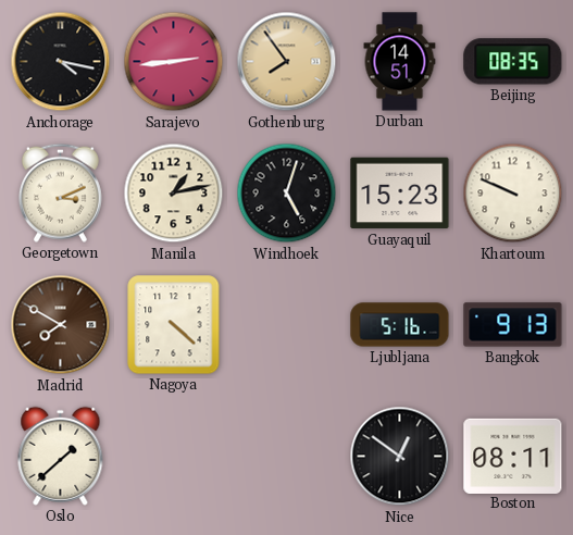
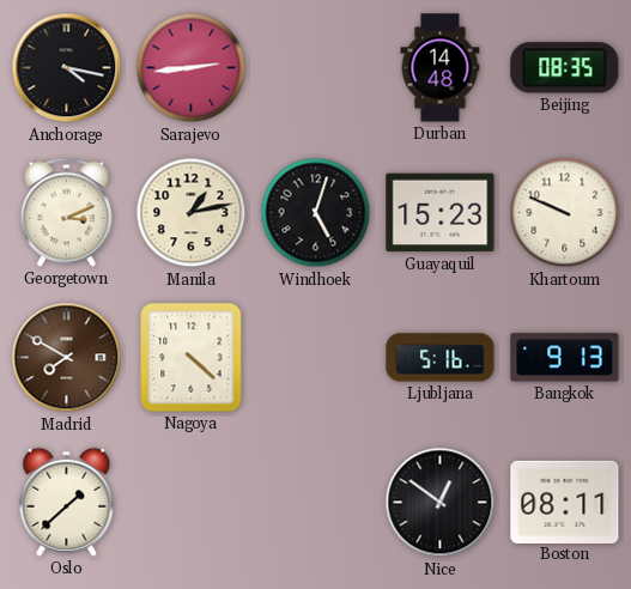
Gothenburg: 7:54 -> none (287, 62)
Durban: 14:51 -> 14:48 (441, 68)
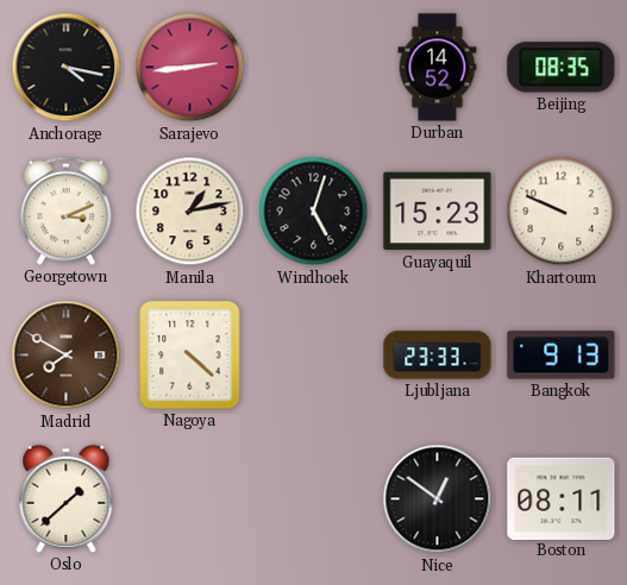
Durban: 14:48 -> 14:52 (438, 68)
Ljubljana: 5:16 -> 23:33 (438, 356)
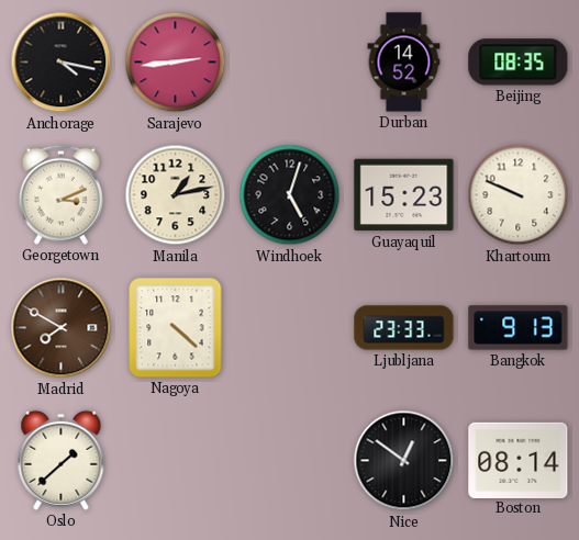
Boston: 08:11 -> 08:14 (519, 460)
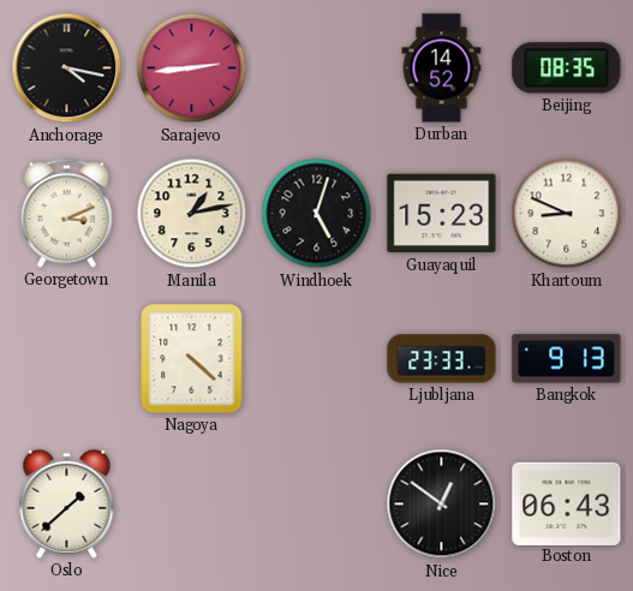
Khartoum: 9:49 -> 8:49 (567, 214)
Madrid: 7:50 -> none (62, 328)
Boston: 08:14 -> 06:43 (567, 503)
